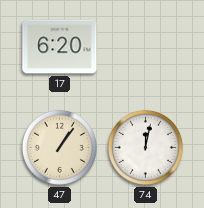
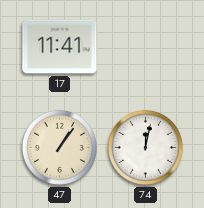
17: 6:20 -> 11:41 (60, 47)
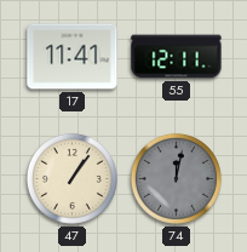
55: none -> 12:11 (177, 57)
74 dial: white -> grey (176, 178)
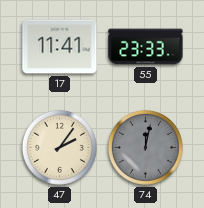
55: 12:11 -> 23:33 (146, 47)
47: 1:06 -> 2:06 (59, 147)
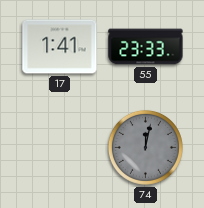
17: 11:41 -> 1:41 (60, 47)
47: 2:06 -> none (59, 147)
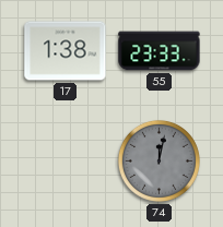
17: 1:41 -> 1:38 (66, 51)
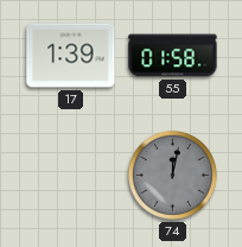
17: 1:38 -> 1:39 (71, 56)
55: 23:33 -> 01:58 (173, 56)
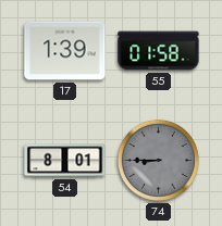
54: none -> 8:01 (65, 161)
74: 12:02 -> 8:45 (158, 160)
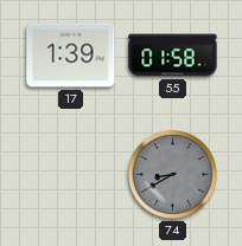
54: 8:01 -> none (65, 161)
74: 8:45 -> 8:40 (172, 174)
